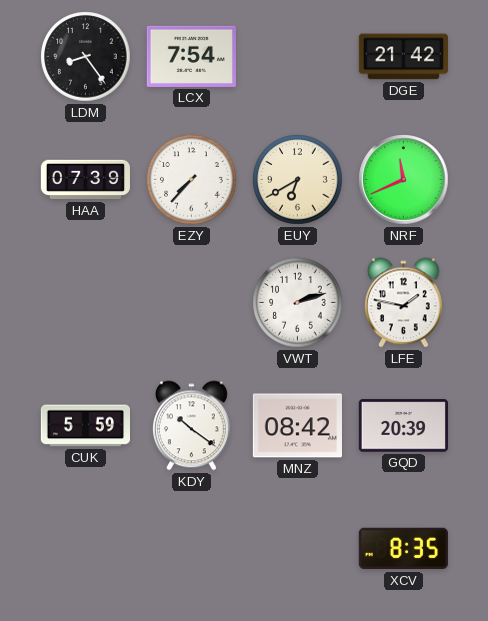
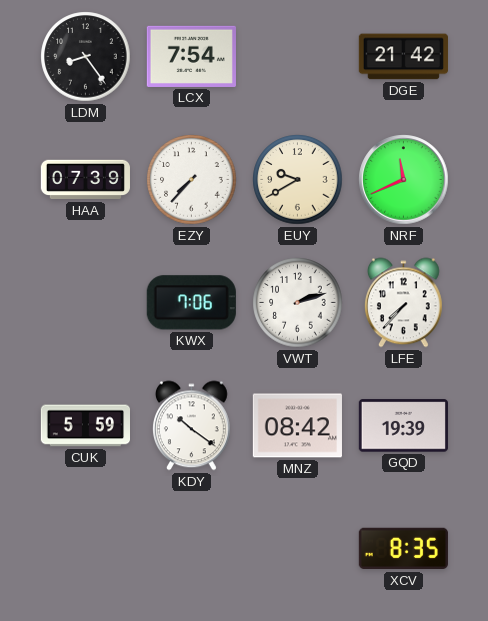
EUY: 6:40 -> 9:40 (298, 180)
KWX: none -> 7:06 (191, 303)
LFE: 1:47 -> 7:37 (403, 303)
GQD: 20:39 -> 19:39 (403, 426)
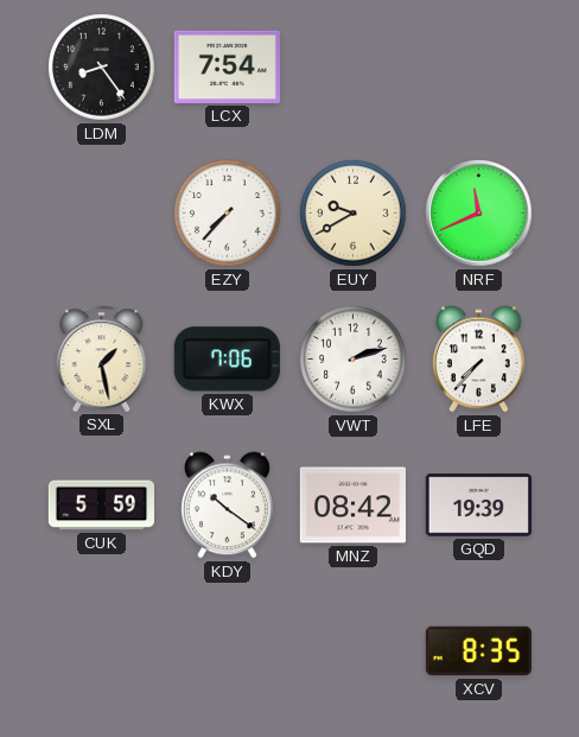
DGE: 21:42 -> none (403, 57)
HAA: 07:39 -> none (85, 180)
SXL: none -> 1:28 (102, 358)
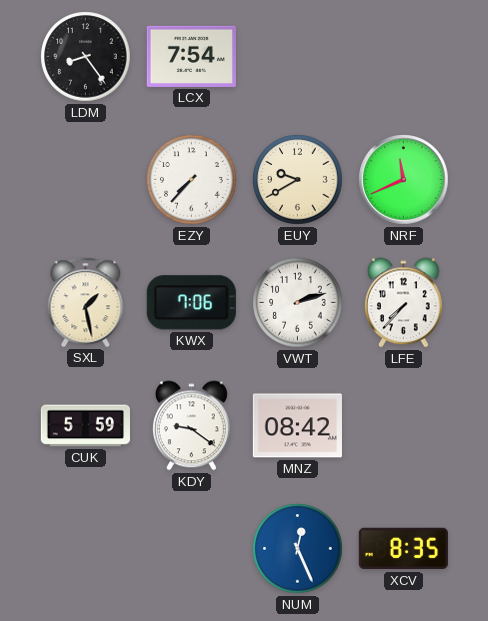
KDY: 10:21 -> 9:21 (191, 426)
GQD: 19:39 -> none (478, 506)
NUM: none -> 12:26 (298, 549)
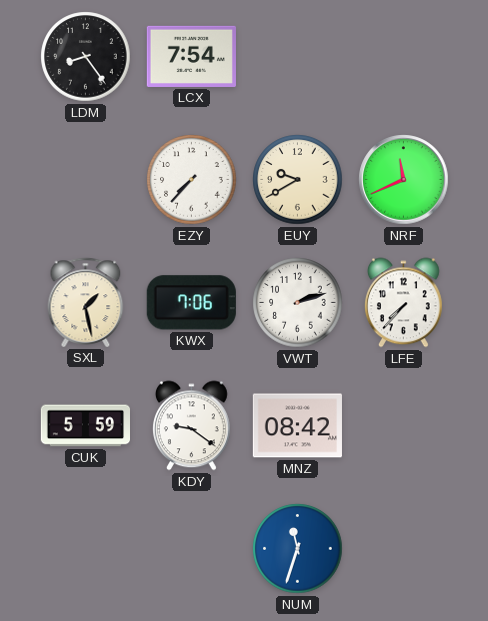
NUM: 12:26 -> 11:33 (298, 549)
XCV: 8:35 -> none (403, 549)
